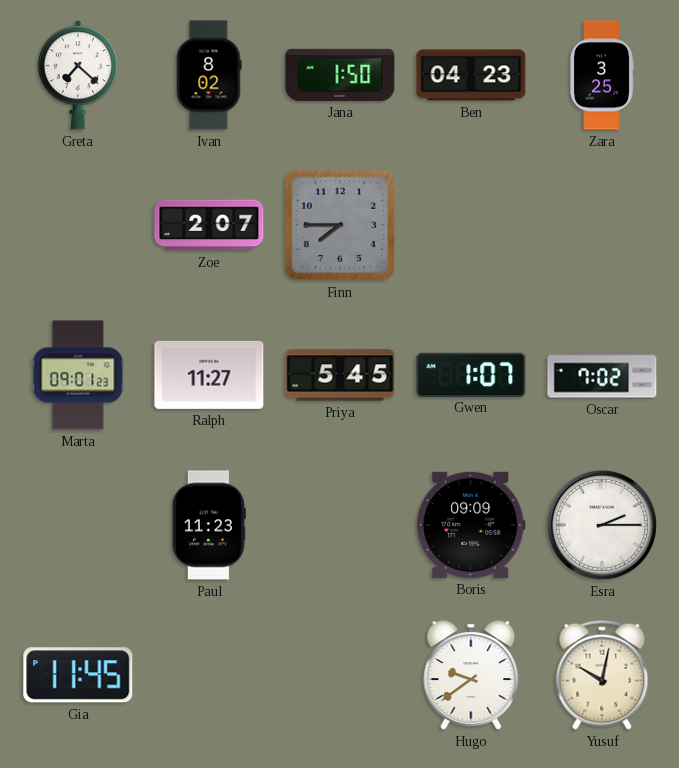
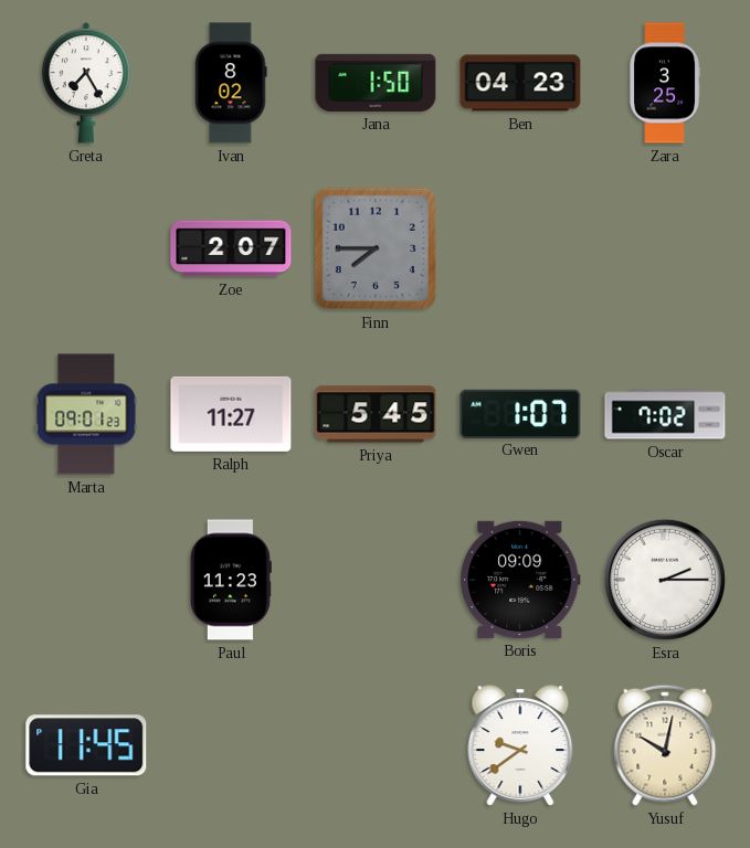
Greta: 7:22 -> 7:25 (86, 83)
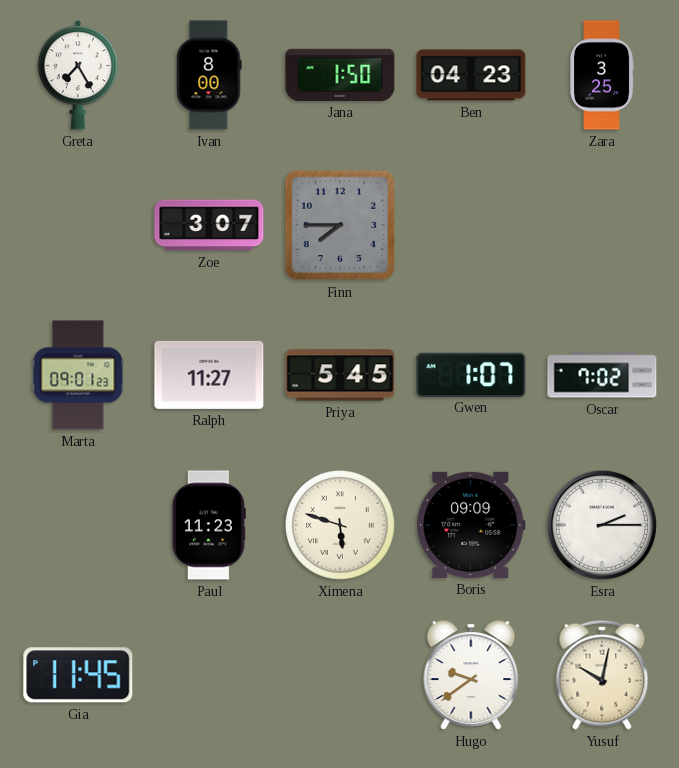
Ivan: 8:02 -> 8:00 (209, 75)
Zoe: 2:07 -> 3:07 (209, 225)
Ximena: none -> 5:48 (340, 525)
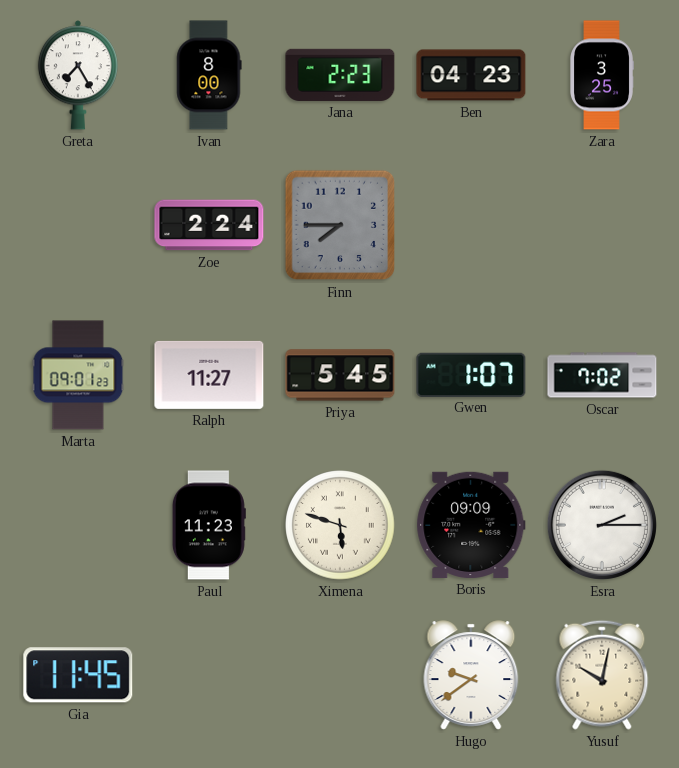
Jana: 1:50 -> 2:23 (340, 75)
Zoe: 3:07 -> 2:24 (209, 225)
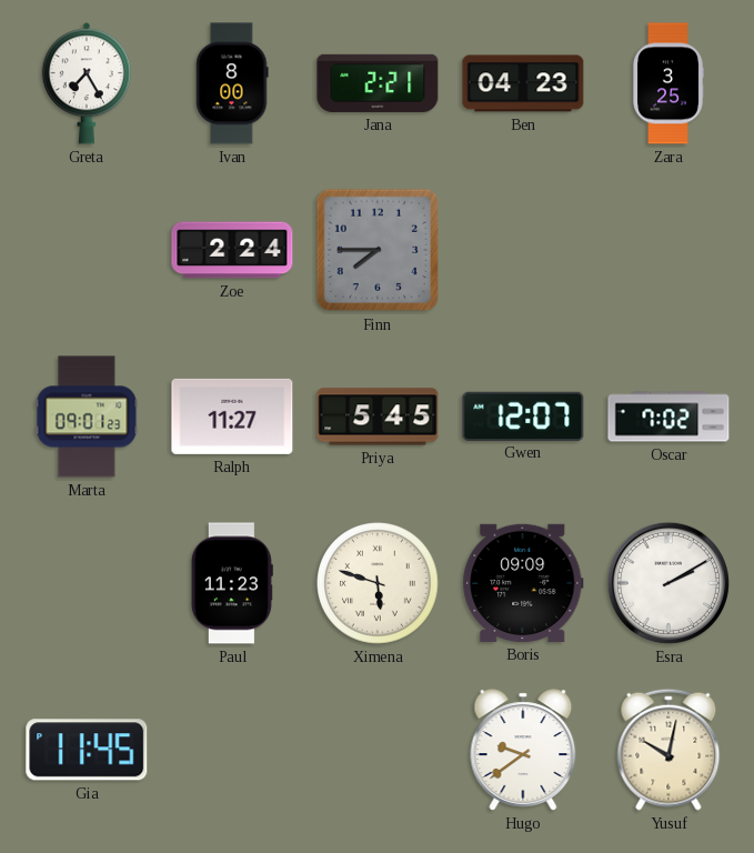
Jana: 2:23 -> 2:21 (378, 83)
Gwen: 1:07 -> 12:07 (523, 415)
Esra: 2:15 -> 2:10 (668, 583)
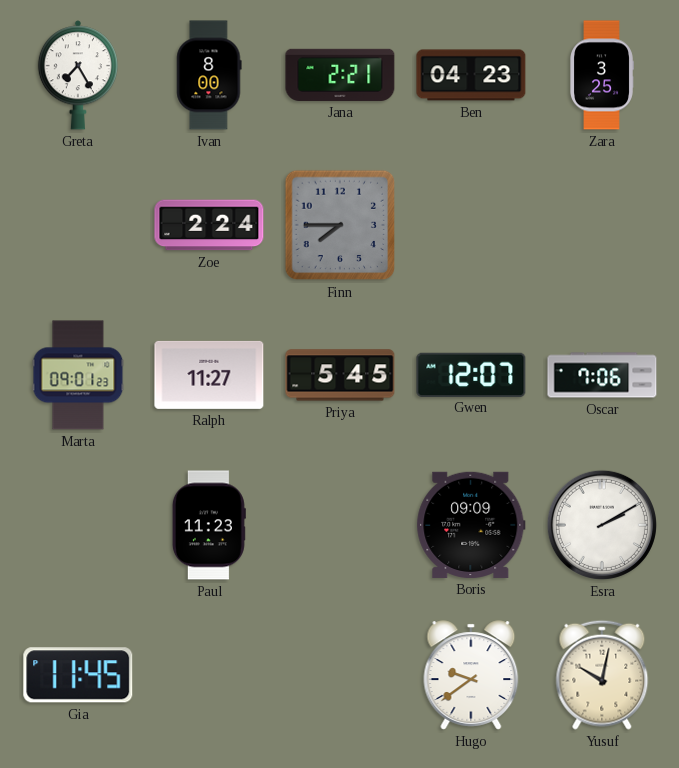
Oscar: 7:02 -> 7:06 (602, 375)
Ximena: 5:48 -> none (378, 583)
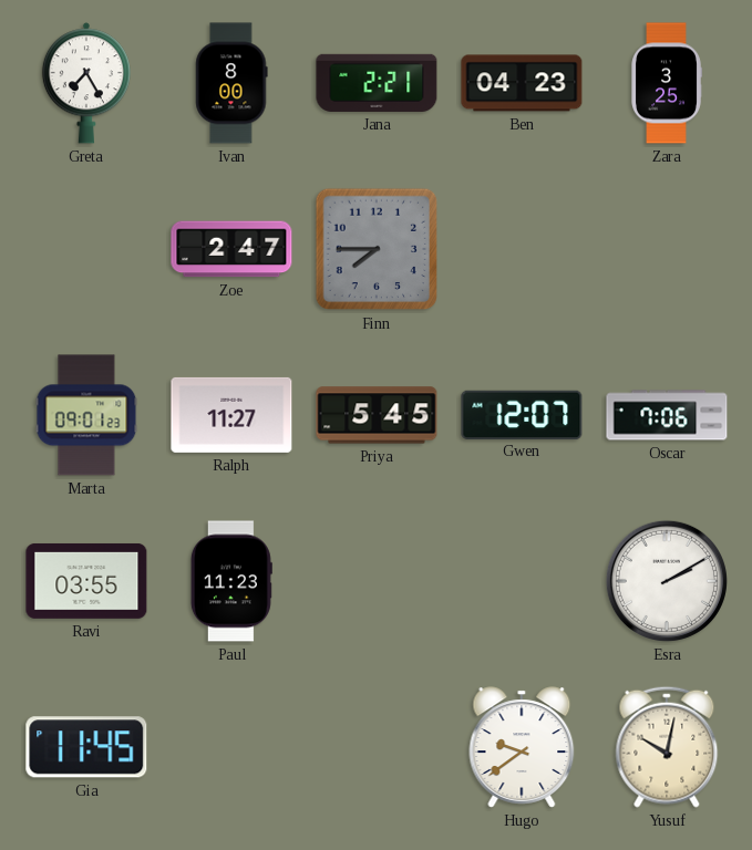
Zoe: 2:24 -> 2:47 (231, 249)
Ravi: none -> 03:55 (86, 581)
Boris: 09:09 -> none (471, 525)
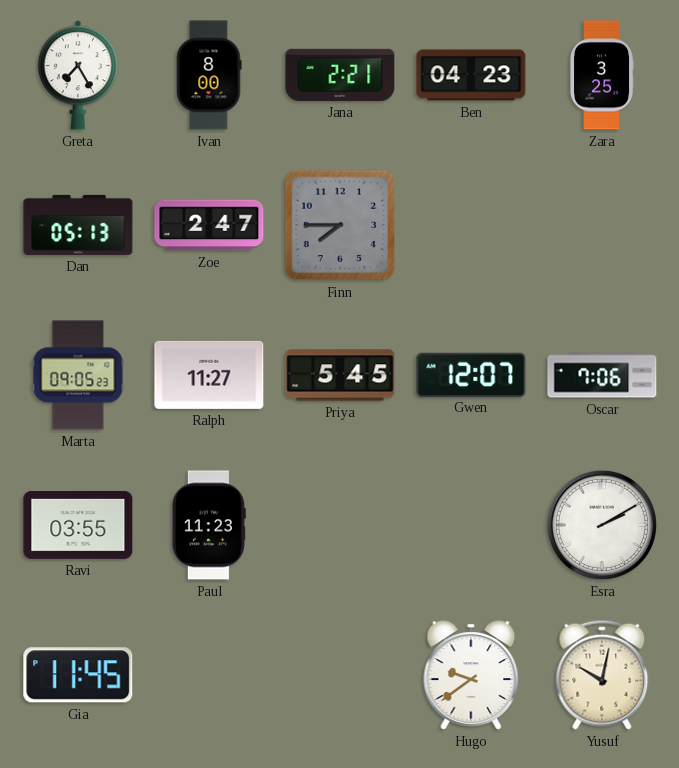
Dan: none -> 05:13 (78, 225)
Marta: 09:01 -> 09:05 (78, 375)
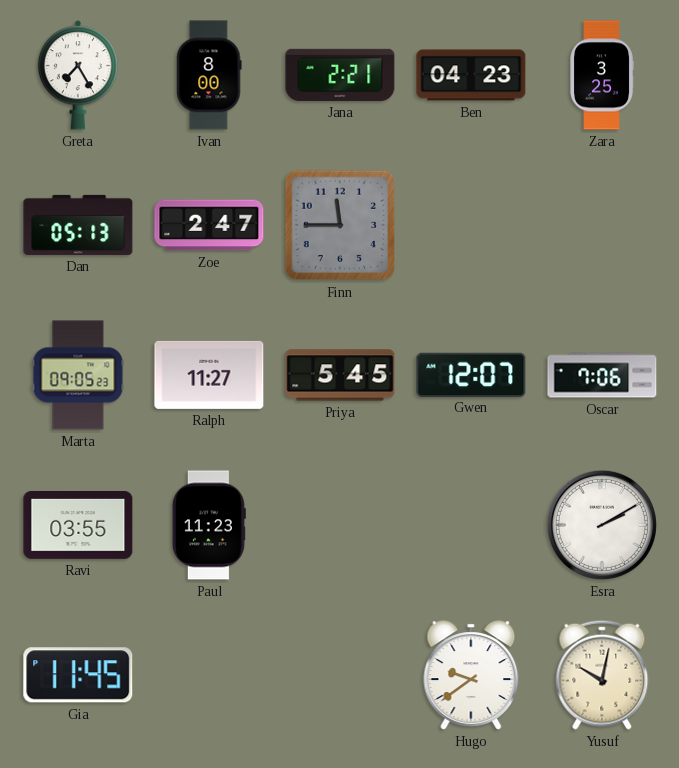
Finn: 7:45 -> 11:45 (340, 225)
